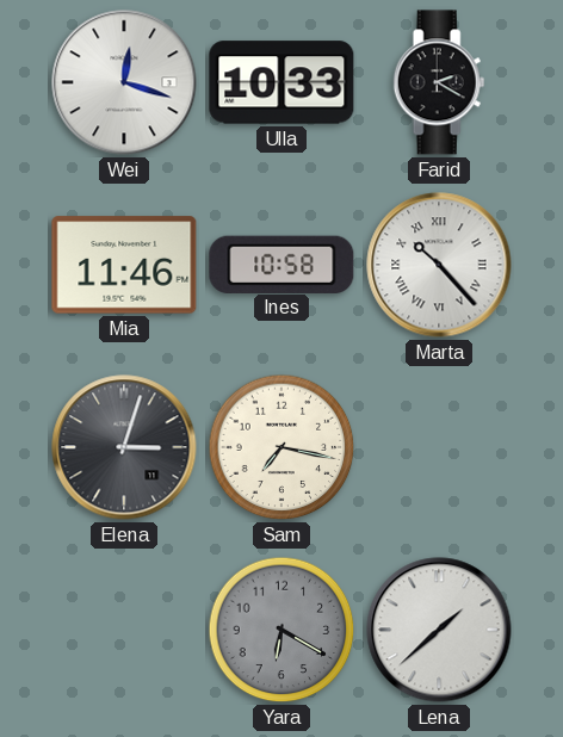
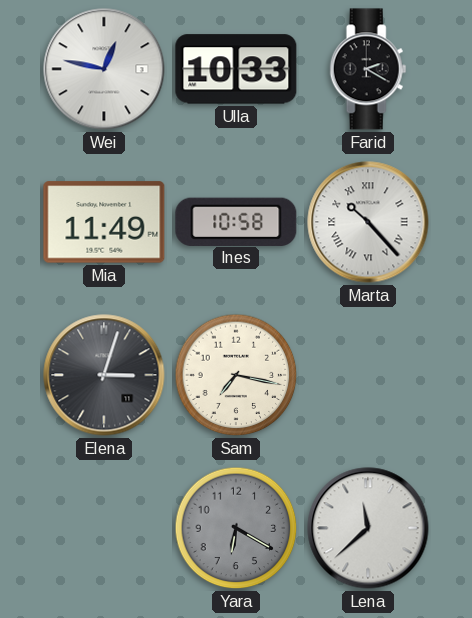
Wei: 12:18 -> 12:47 (104, 69)
Mia: 11:46 -> 11:49 (104, 222)
Lena: 1:38 -> 11:38 (368, 528)
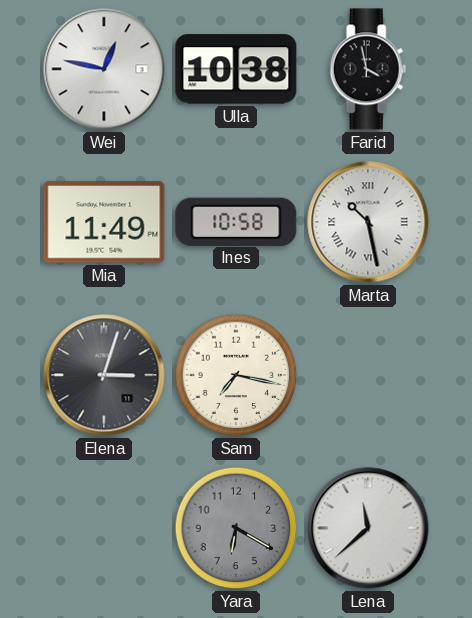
Ulla: 10:33 -> 10:38 (236, 69)
Farid: 2:20 -> 3:58 (368, 69)
Marta: 10:23 -> 10:28 (368, 222)
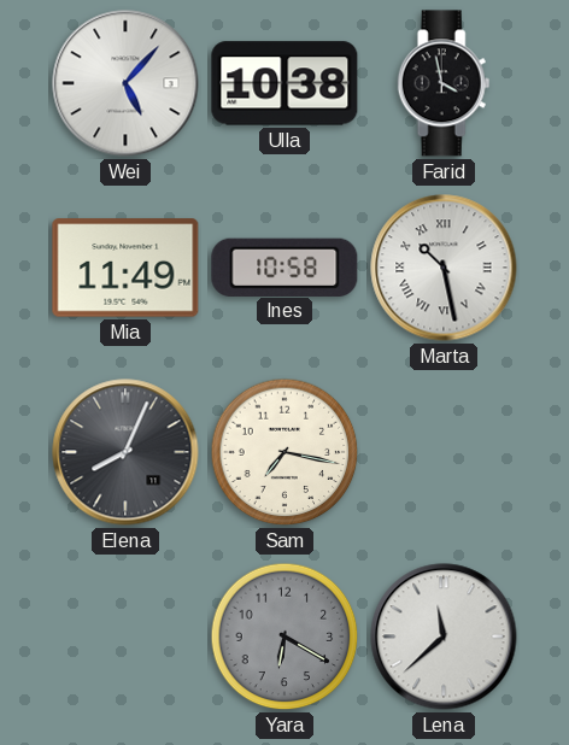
Wei: 12:47 -> 5:07 (125, 83)
Elena: 3:03 -> 8:04 (125, 452)
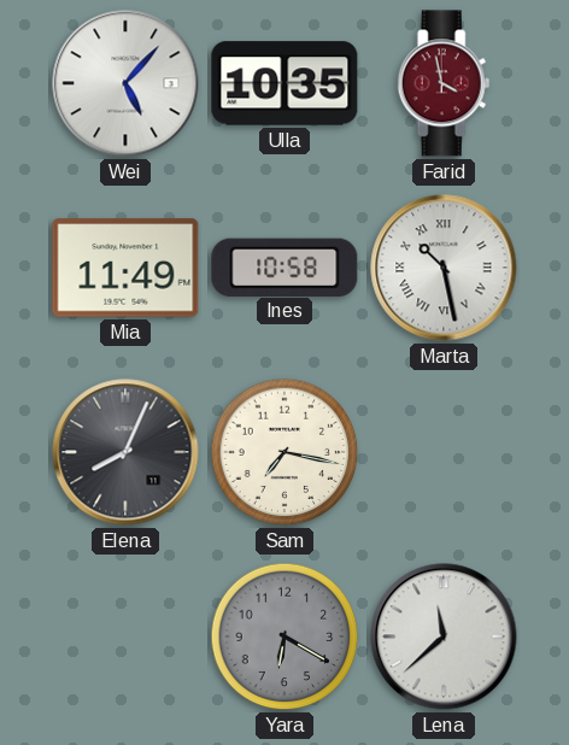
Ulla: 10:38 -> 10:35 (284, 83)
Farid dial: black -> burgundy (444, 83)
